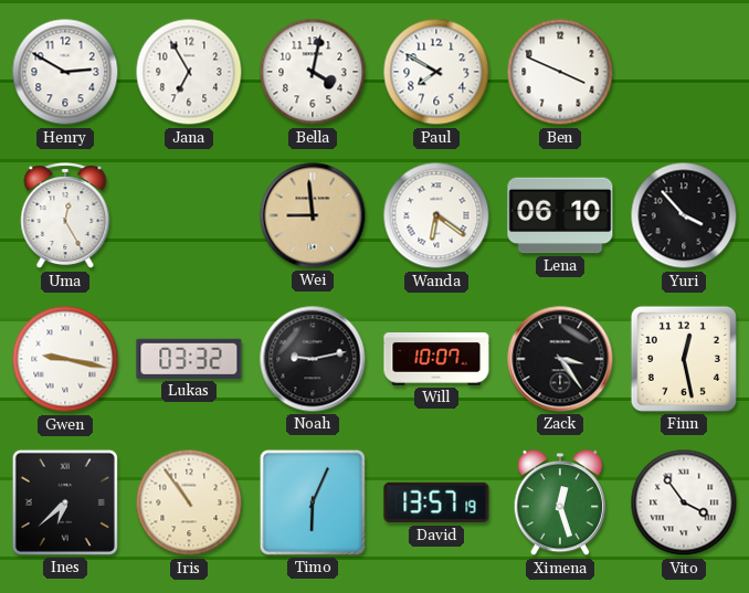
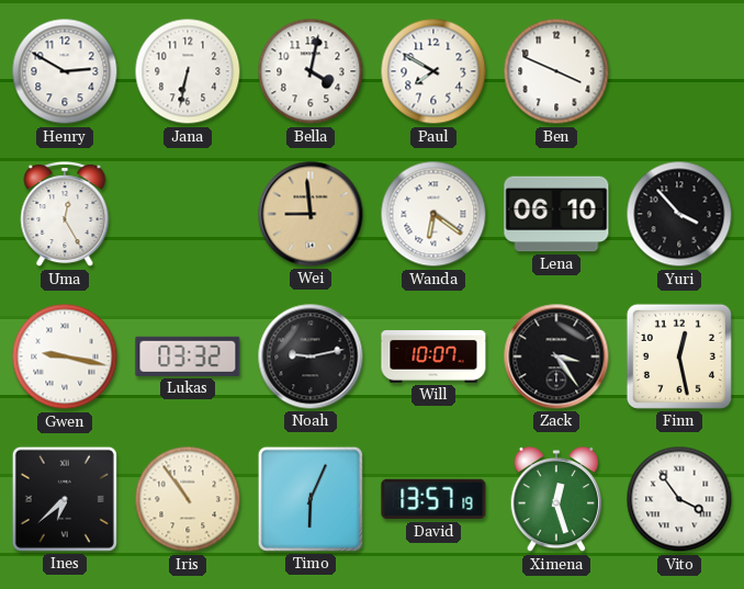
Jana: 6:55 -> 6:32 (188, 71)
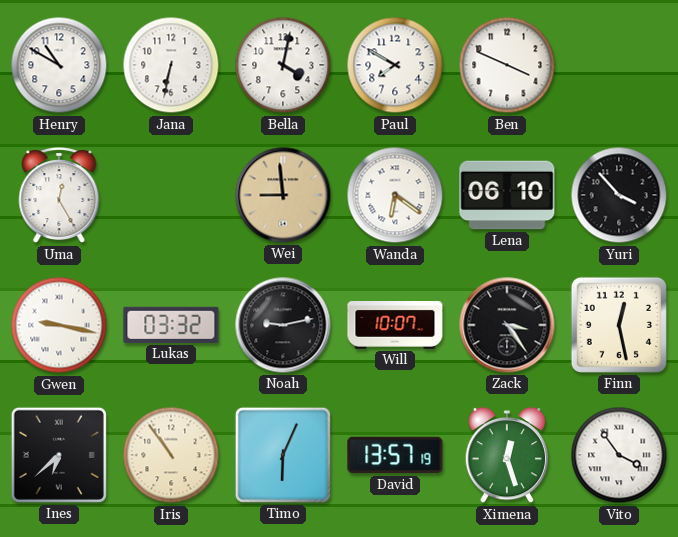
Henry: 2:50 -> 10:50 (59, 65)
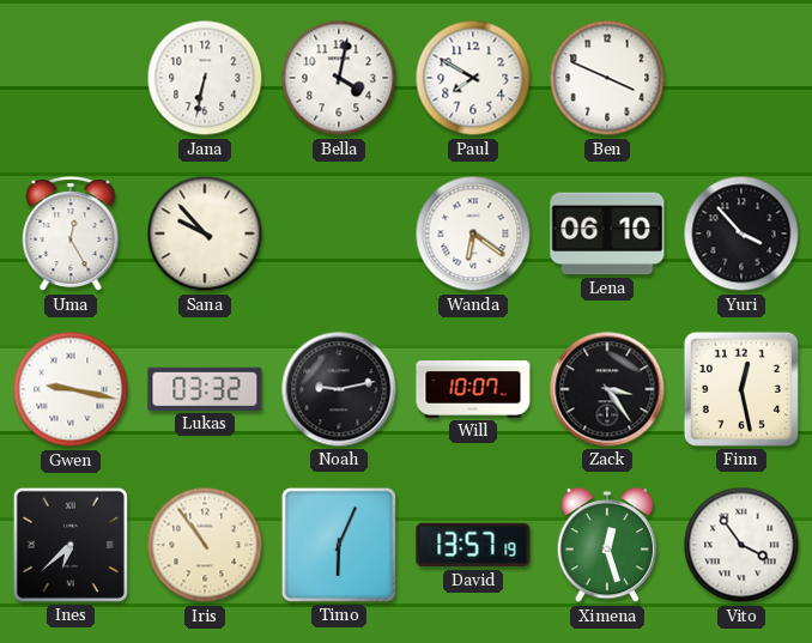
Henry: 10:50 -> none (59, 65)
Sana: none -> 9:53 (205, 233)
Wei: 8:59 -> none (283, 195)
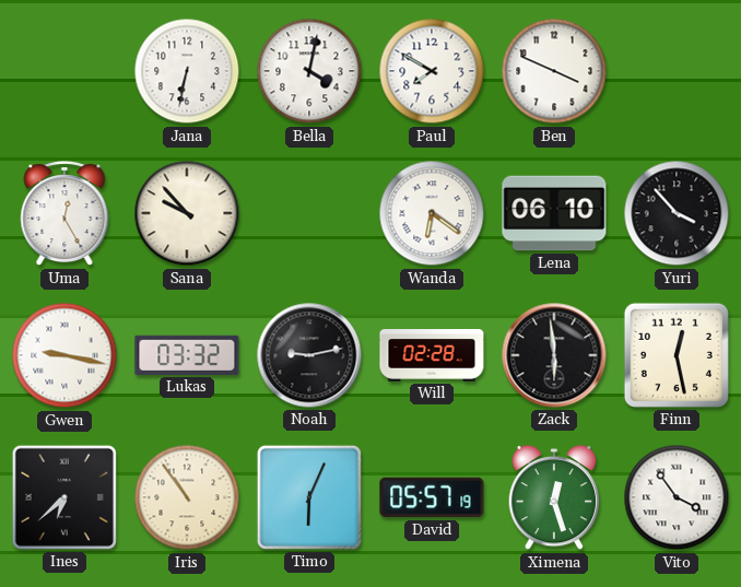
Will: 10:07 -> 02:28 (432, 356)
Zack: 3:24 -> 5:59 (554, 355)
David: 13:57 -> 05:57 (432, 497)
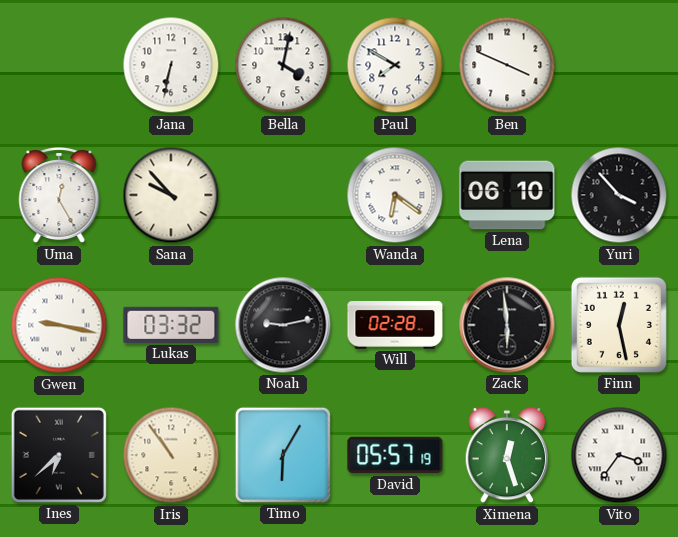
Timo: 6:04 -> 6:05 (283, 455)
Vito: 3:54 -> 3:36 (619, 455)
